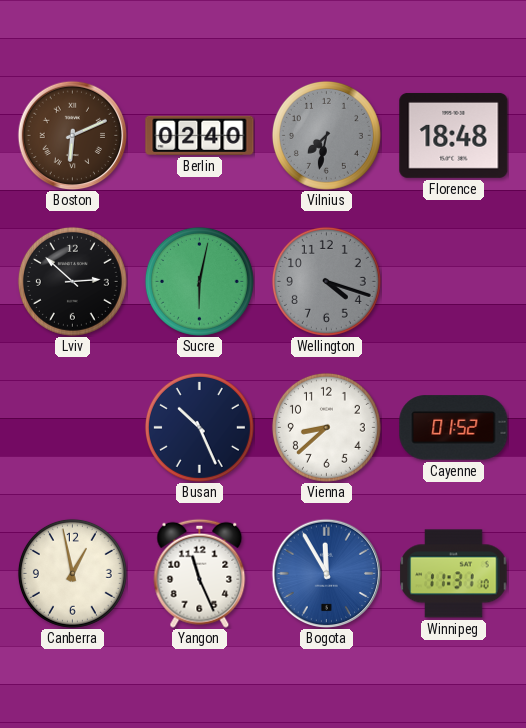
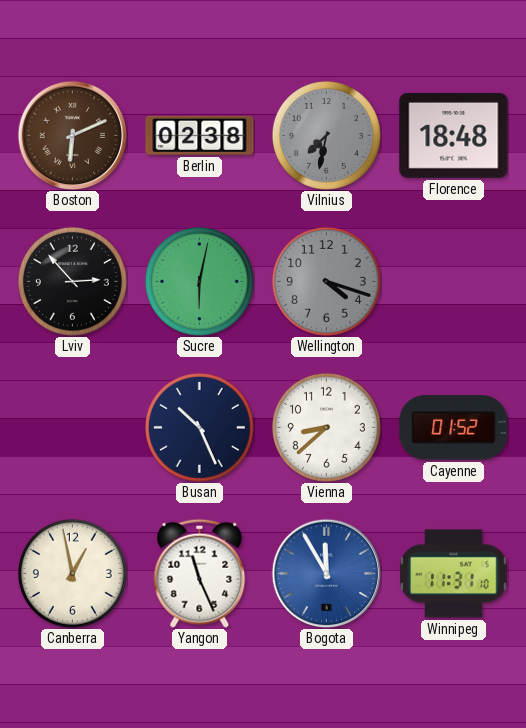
Berlin: 02:40 -> 02:38 (200, 135)
Lviv: 2:52 -> 2:53 (72, 281)
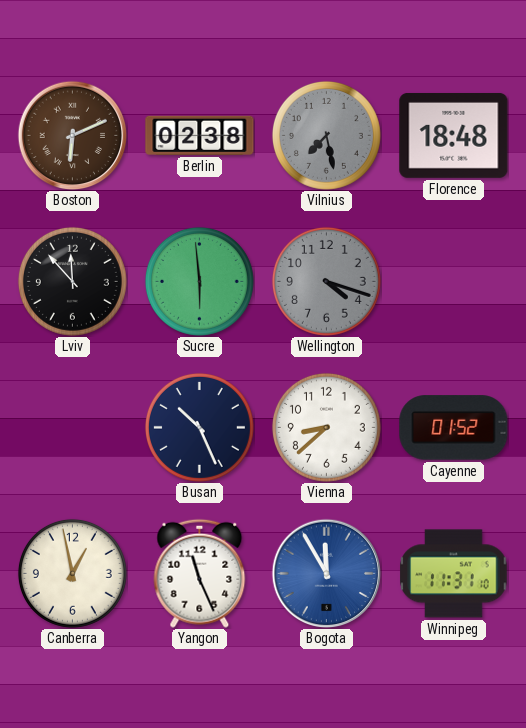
Vilnius: 7:32 -> 7:28 (326, 135)
Lviv: 2:53 -> 11:53 (72, 281)
Sucre: 6:02 -> 5:59 (199, 281)
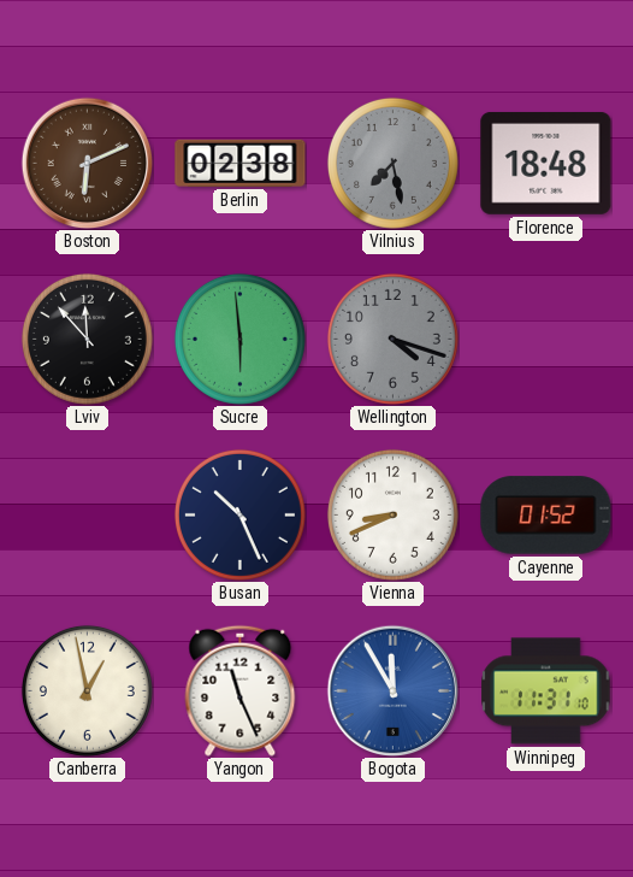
Vienna: 8:38 -> 8:41 (392, 514)
